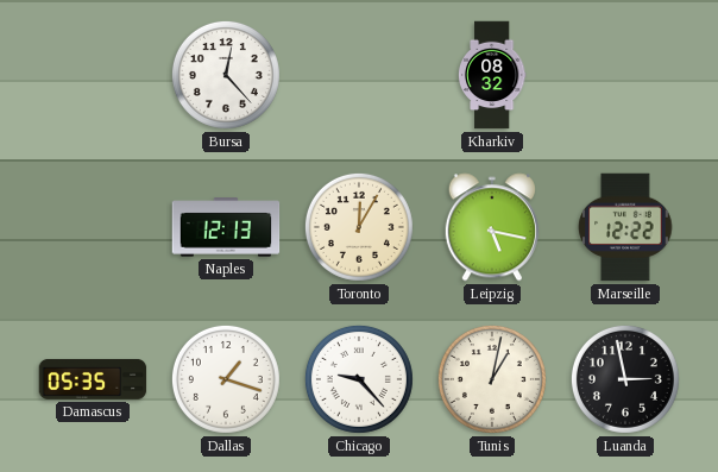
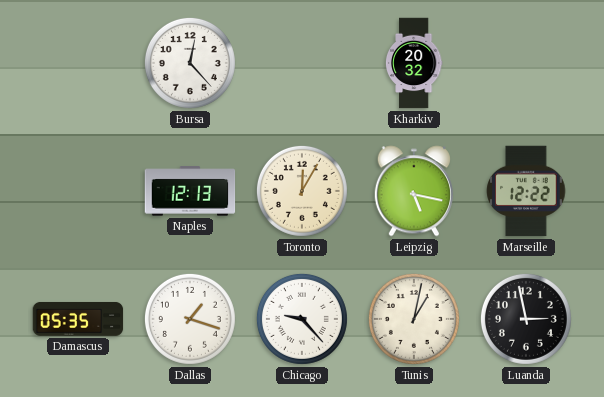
Kharkiv: 08:32 -> 20:32 (414, 63)
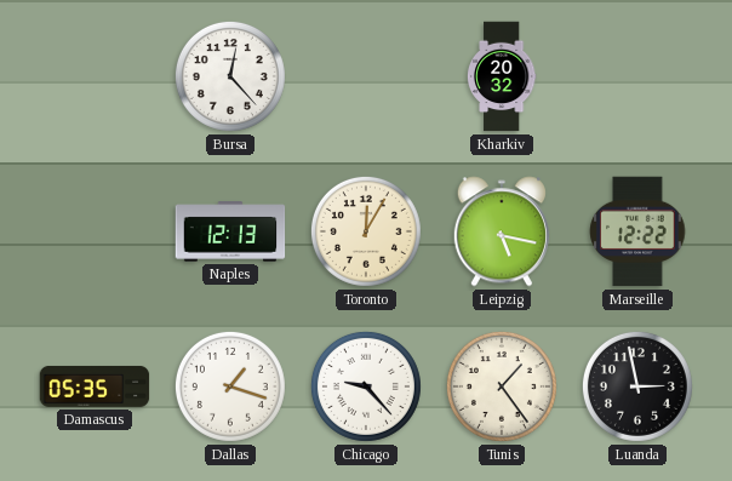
Tunis: 1:02 -> 1:24 (502, 386)
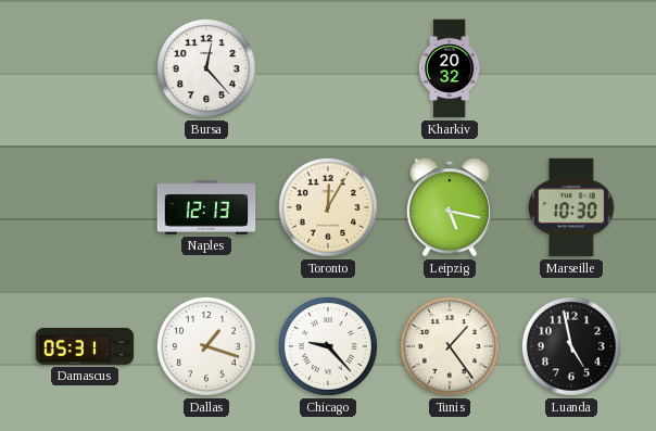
Marseille: 12:22 -> 10:30 (571, 207)
Damascus: 05:35 -> 05:31 (85, 346)
Luanda: 2:58 -> 4:58 (571, 346)
